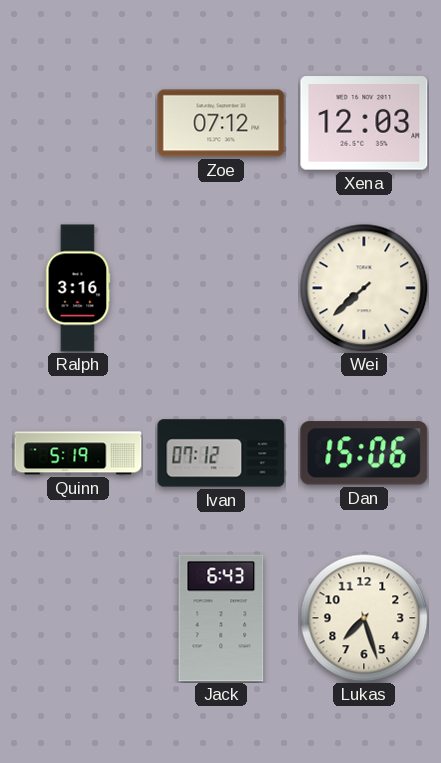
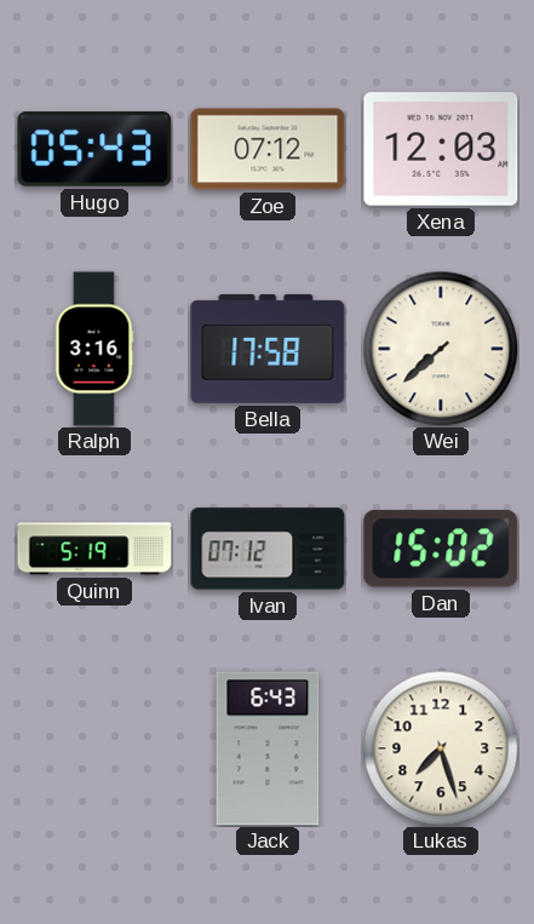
Hugo: none -> 05:43 (94, 149)
Bella: none -> 17:58 (268, 349)
Dan: 15:06 -> 15:02 (441, 549)
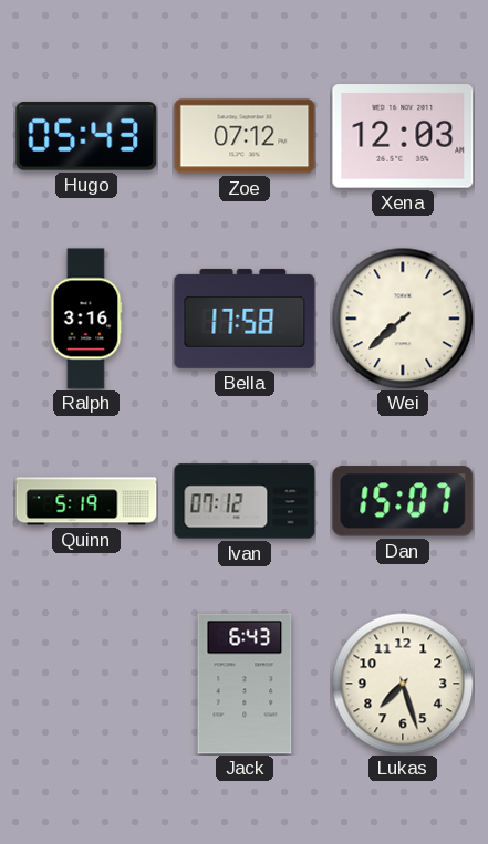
Dan: 15:02 -> 15:07 (403, 501)
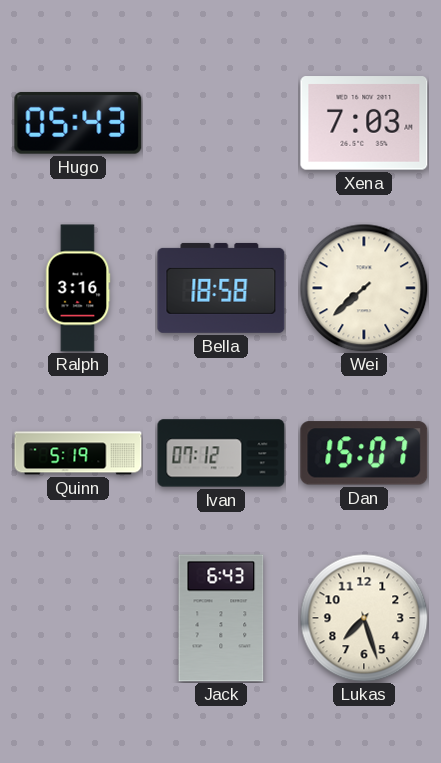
Zoe: 07:12 -> none (245, 136)
Xena: 12:03 -> 7:03 (364, 123)
Bella: 17:58 -> 18:58 (221, 288)
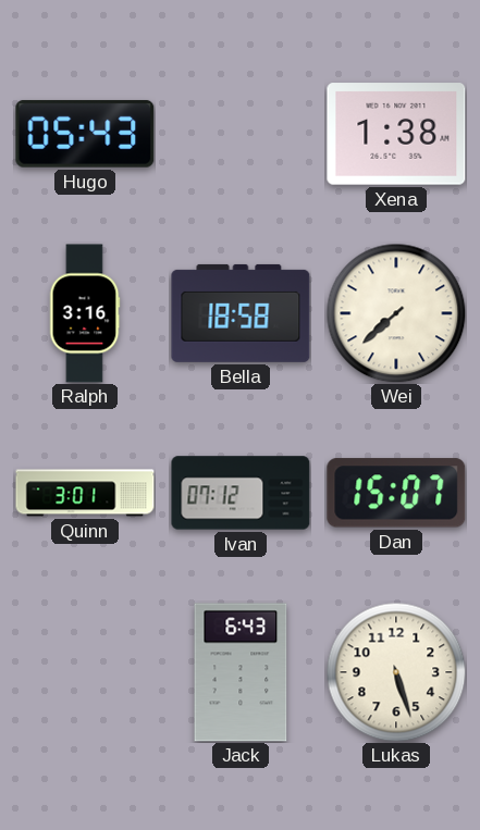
Xena: 7:03 -> 1:38 (396, 134)
Quinn: 5:19 -> 3:01 (85, 493)
Lukas: 7:27 -> 5:27 (396, 672)
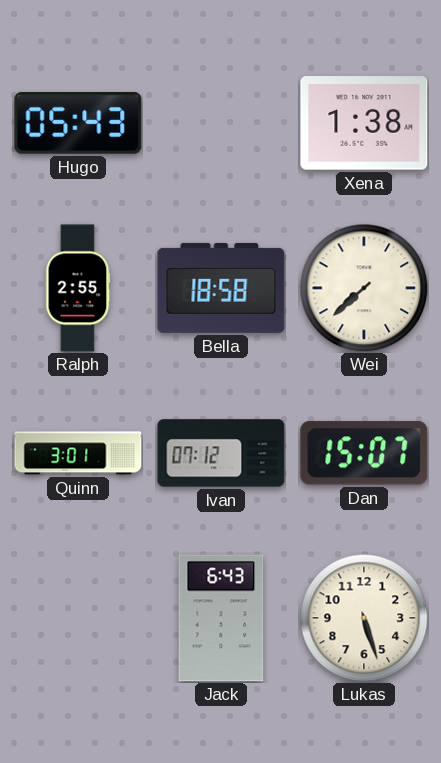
Ralph: 3:16 -> 2:55 (78, 288)
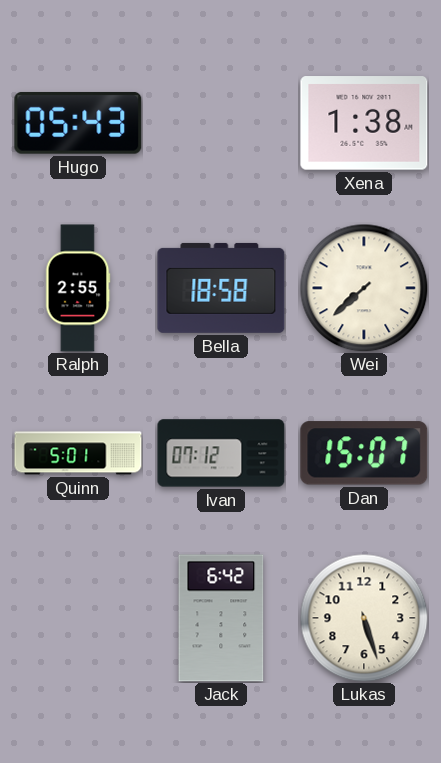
Quinn: 3:01 -> 5:01 (78, 453)
Jack: 6:43 -> 6:42 (221, 618)
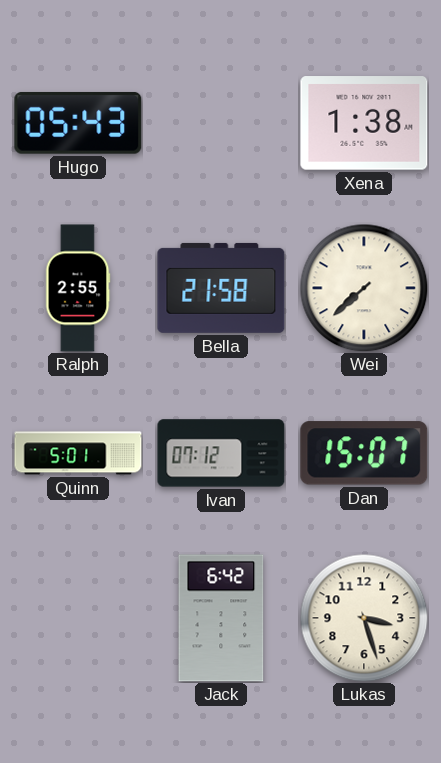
Bella: 18:58 -> 21:58 (221, 288)
Lukas: 5:27 -> 3:27 (364, 618)
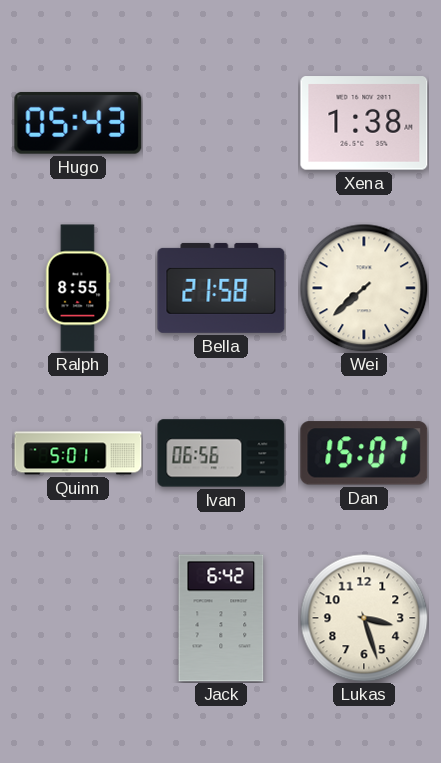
Ralph: 2:55 -> 8:55 (78, 288)
Ivan: 07:12 -> 06:56 (221, 453)
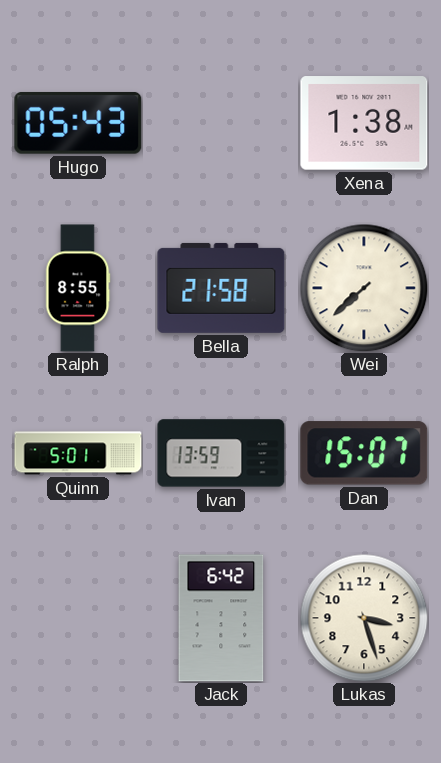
Ivan: 06:56 -> 13:59 (221, 453)
